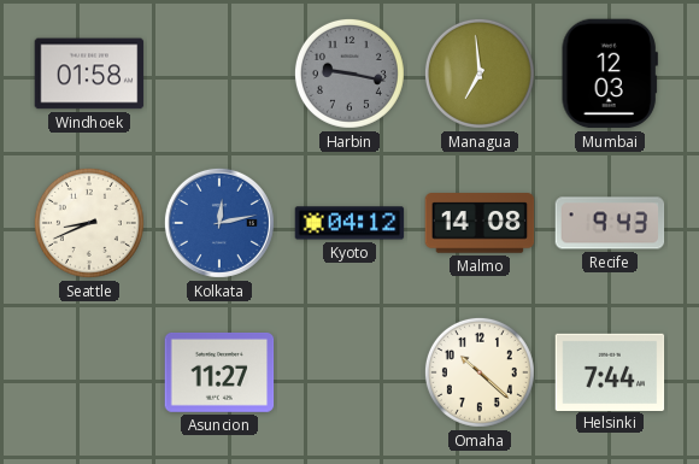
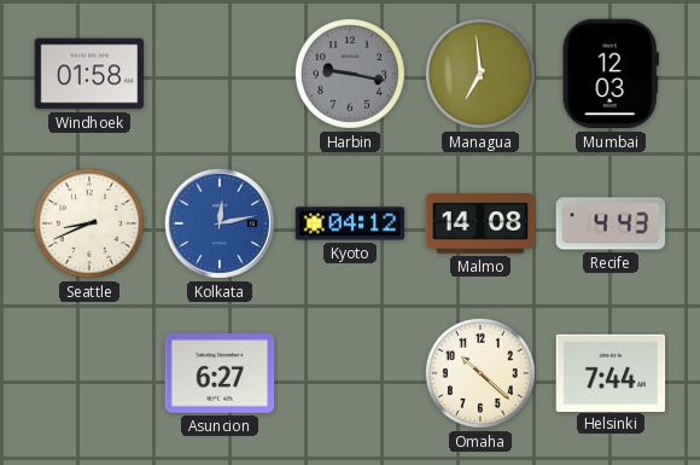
Recife: 9:43 -> 4:43 (611, 223)
Asuncion: 11:27 -> 6:27 (220, 373)
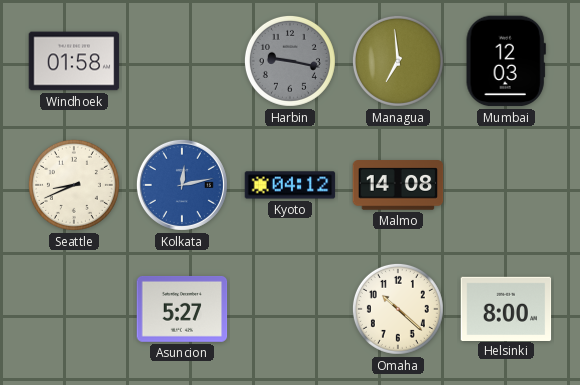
Recife: 4:43 -> none (611, 223)
Asuncion: 6:27 -> 5:27 (182, 309)
Helsinki: 7:44 -> 8:00 (506, 308)
